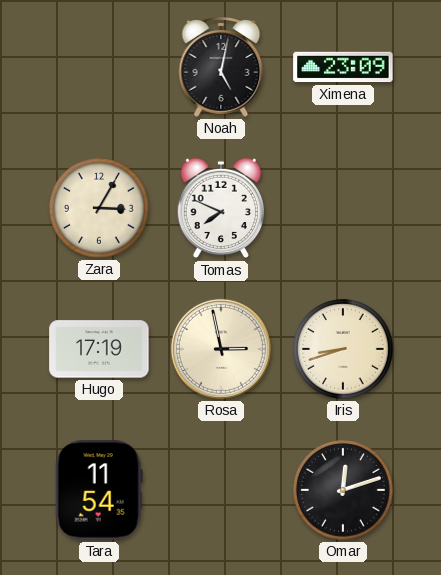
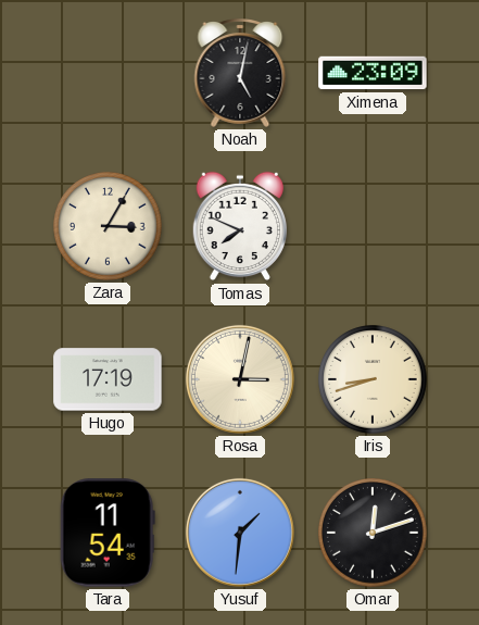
Rosa: 2:58 -> 3:02 (240, 379)
Yusuf: none -> 1:31 (240, 533)
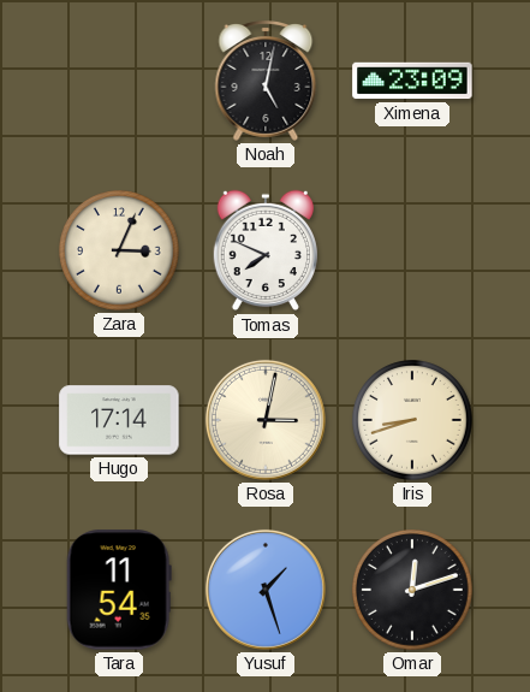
Zara: 3:05 -> 3:04 (119, 250)
Hugo: 17:19 -> 17:14 (119, 420)
Yusuf: 1:31 -> 1:27 (266, 590)
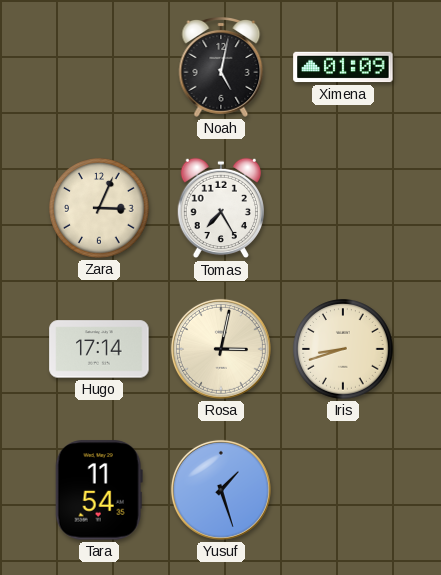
Ximena: 23:09 -> 01:09 (343, 67)
Tomas: 7:49 -> 7:25 (221, 208)
Omar: 12:12 -> none (412, 590)
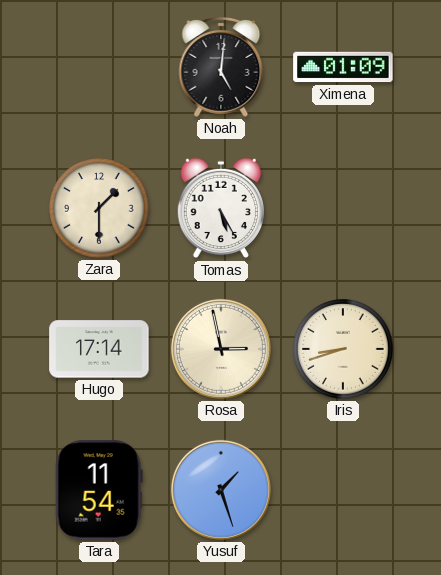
Noah: 5:02 -> 5:01 (221, 68)
Zara: 3:04 -> 1:30 (99, 208)
Tomas: 7:25 -> 5:25 (221, 208)
Rosa: 3:02 -> 2:58 (221, 349)
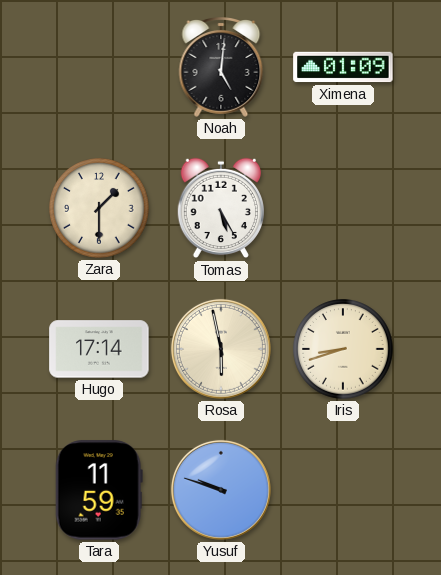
Rosa: 2:58 -> 5:58 (221, 349)
Tara: 11:54 -> 11:59 (99, 490)
Yusuf: 1:27 -> 9:48 (221, 490)
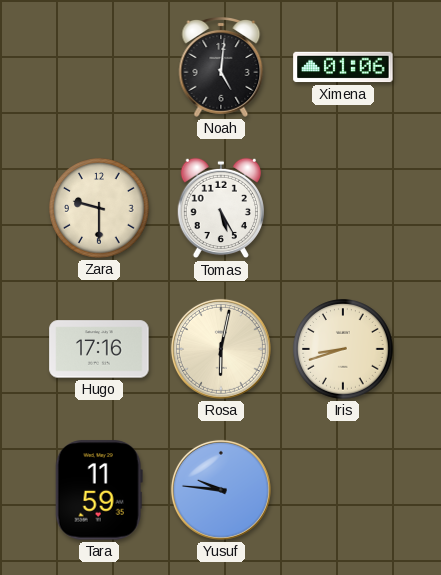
Ximena: 01:09 -> 01:06 (343, 67)
Zara: 1:30 -> 9:30 (99, 208)
Hugo: 17:14 -> 17:16 (99, 349)
Rosa: 5:58 -> 6:02 (221, 349)
Yusuf: 9:48 -> 9:46 (221, 490)
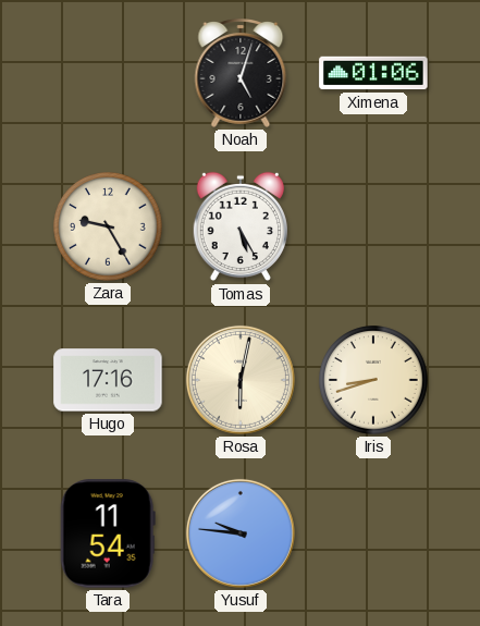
Noah: 5:01 -> 5:03 (241, 74)
Zara: 9:30 -> 9:25 (108, 226)
Tara: 11:59 -> 11:54 (108, 533)
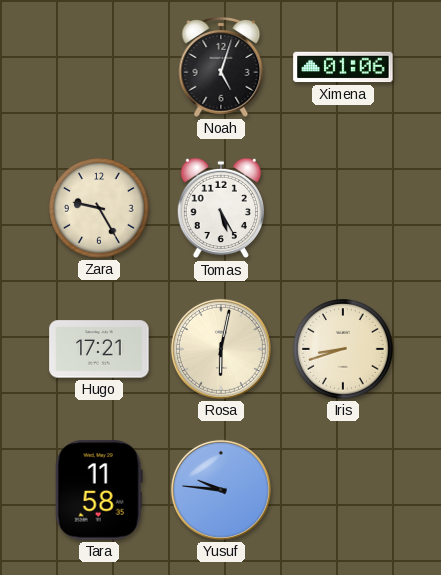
Hugo: 17:16 -> 17:21 (99, 349)
Tara: 11:54 -> 11:58 (99, 490)
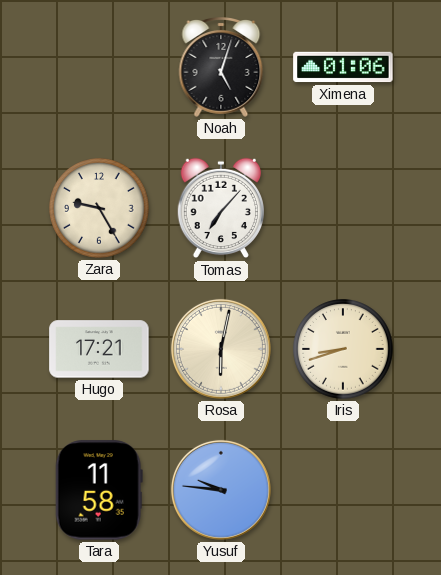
Tomas: 5:25 -> 7:07 (221, 208)
